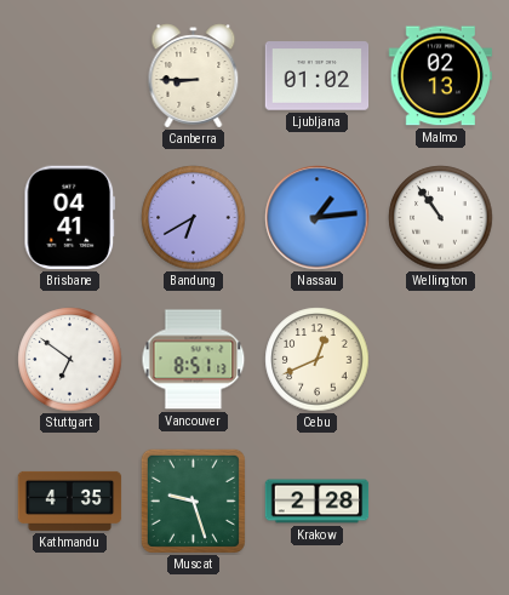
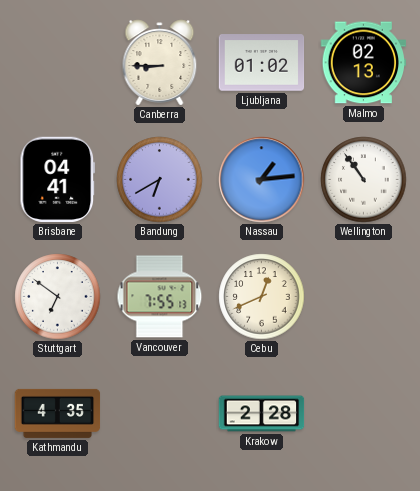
Vancouver: 8:51 -> 7:55 (160, 297)
Muscat: 9:27 -> none (193, 500)
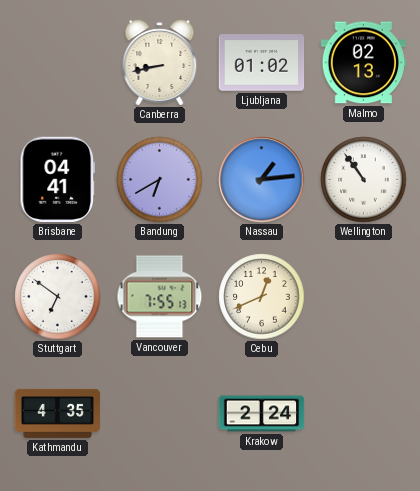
Canberra: 8:45 -> 8:43 (160, 63)
Krakow: 2:28 -> 2:24 (262, 414)
